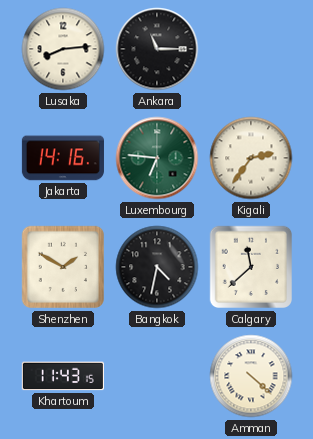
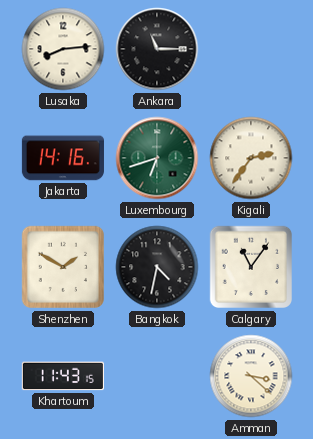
Luxembourg: 6:46 -> 6:42 (157, 158)
Calgary: 11:38 -> 11:06 (250, 267)
Amman: 4:22 -> 3:22 (251, 376)
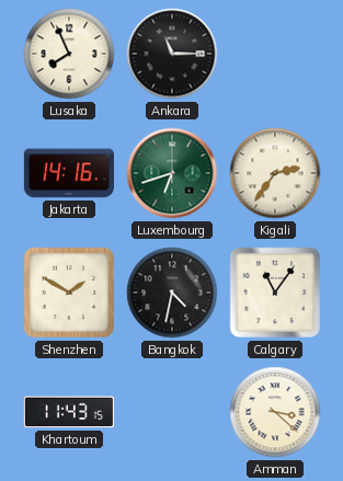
Lusaka: 8:14 -> 7:56 (69, 54)
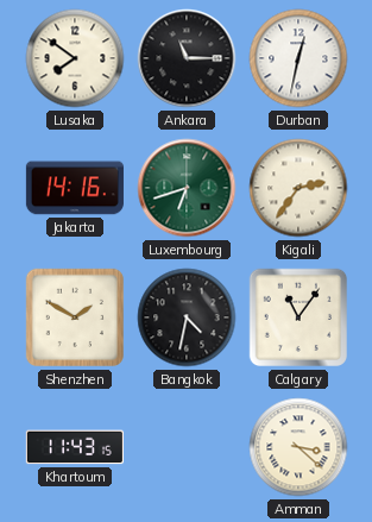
Lusaka: 7:56 -> 7:51 (75, 58)
Durban: none -> 12:32 (298, 58)
